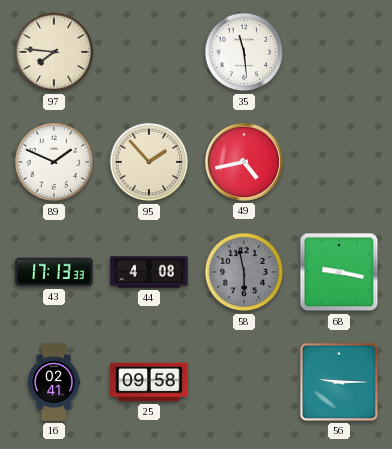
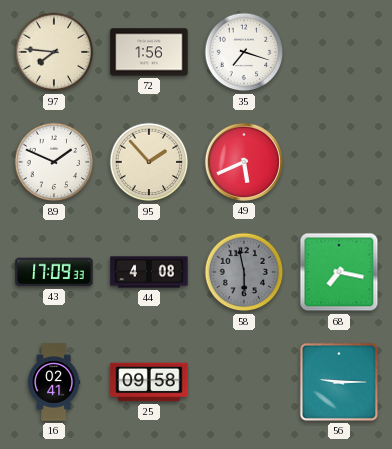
72: none -> 1:56 (149, 52)
35: 11:29 -> 7:18 (244, 52)
49: 4:43 -> 5:41 (244, 162)
43: 17:13 -> 17:09 (54, 272)
68: 9:17 -> 7:17 (339, 272)
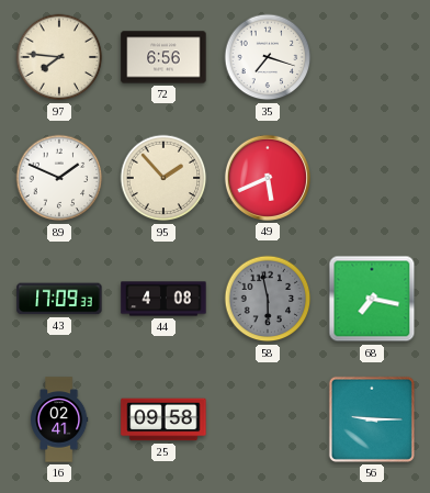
72: 1:56 -> 6:56 (163, 57)
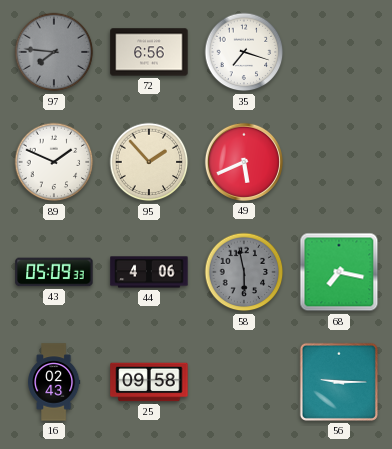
97 dial: cream -> grey (54, 52)
43: 17:09 -> 05:09 (54, 272)
44: 4:08 -> 4:06 (149, 272)
16: 02:41 -> 02:43 (54, 382)
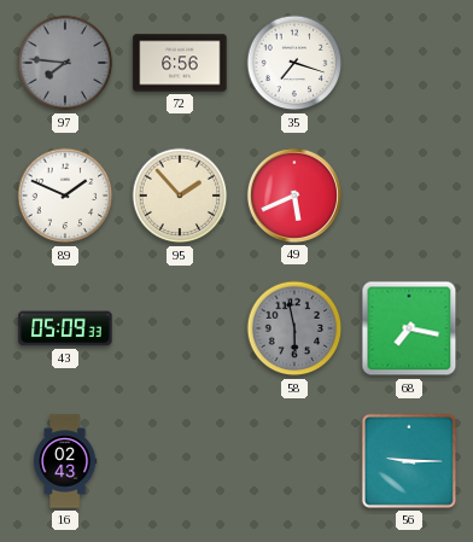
44: 4:06 -> none (149, 272)
25: 09:58 -> none (149, 382)
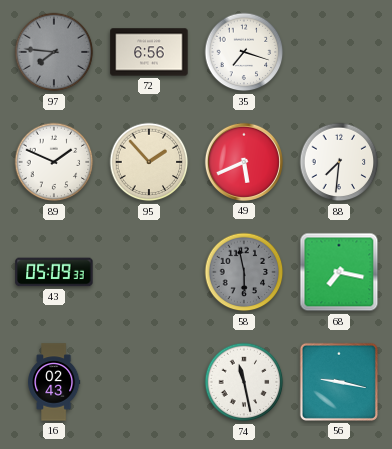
88: none -> 7:31 (339, 162)
74: none -> 11:28 (244, 382)
56: 9:15 -> 9:17 (339, 382)
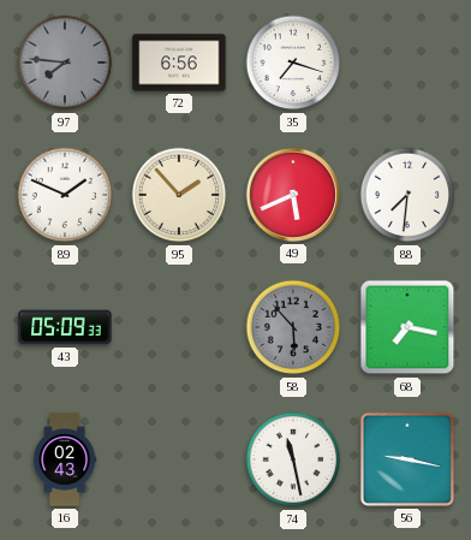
58: 5:58 -> 5:53 (293, 327)
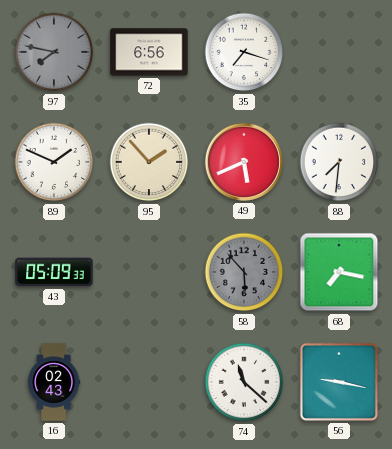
97: 7:46 -> 7:47 (54, 52)
74: 11:28 -> 11:22 (244, 382)
